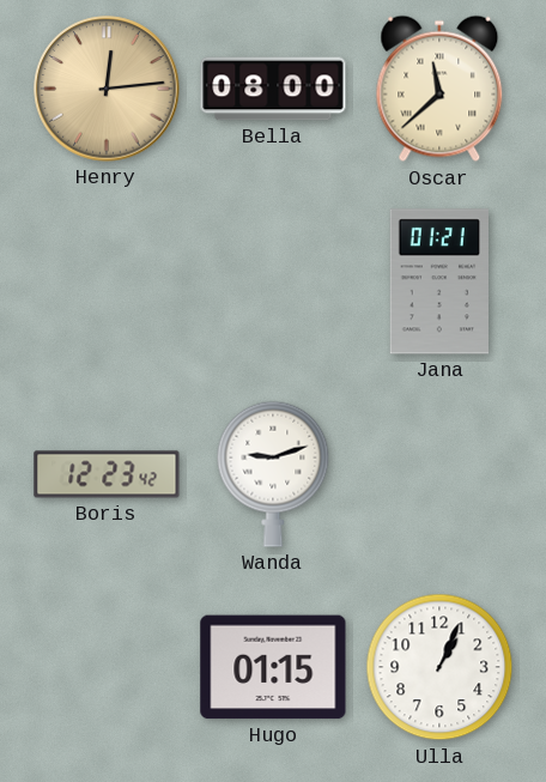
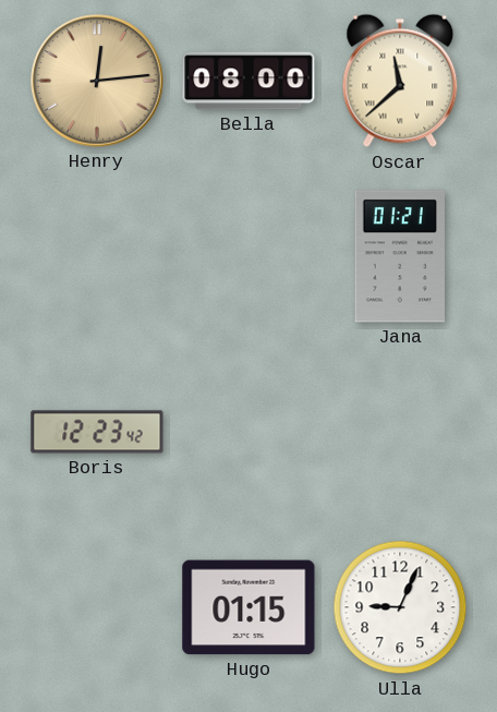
Wanda: 9:12 -> none (273, 474)
Ulla: 1:04 -> 9:04 (400, 607)
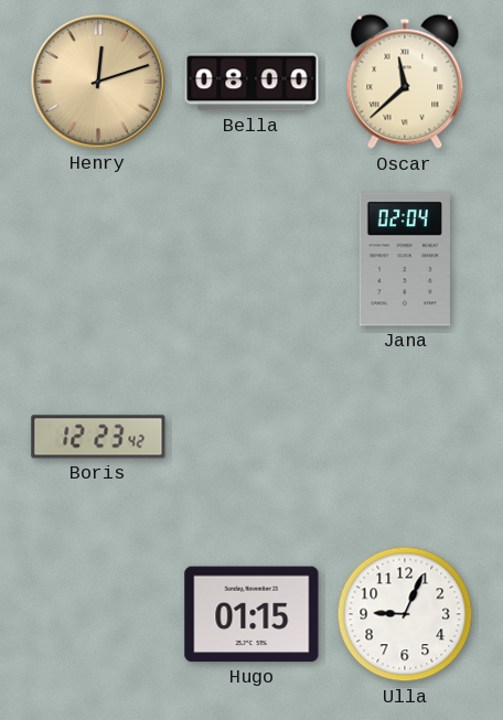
Henry: 12:14 -> 12:12 (98, 82)
Jana: 01:21 -> 02:04 (404, 259)
